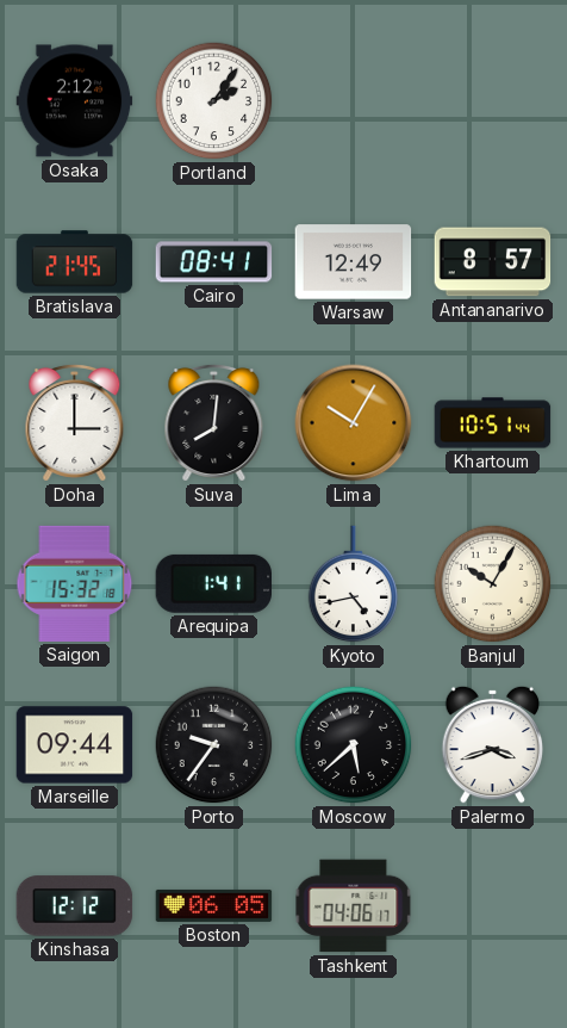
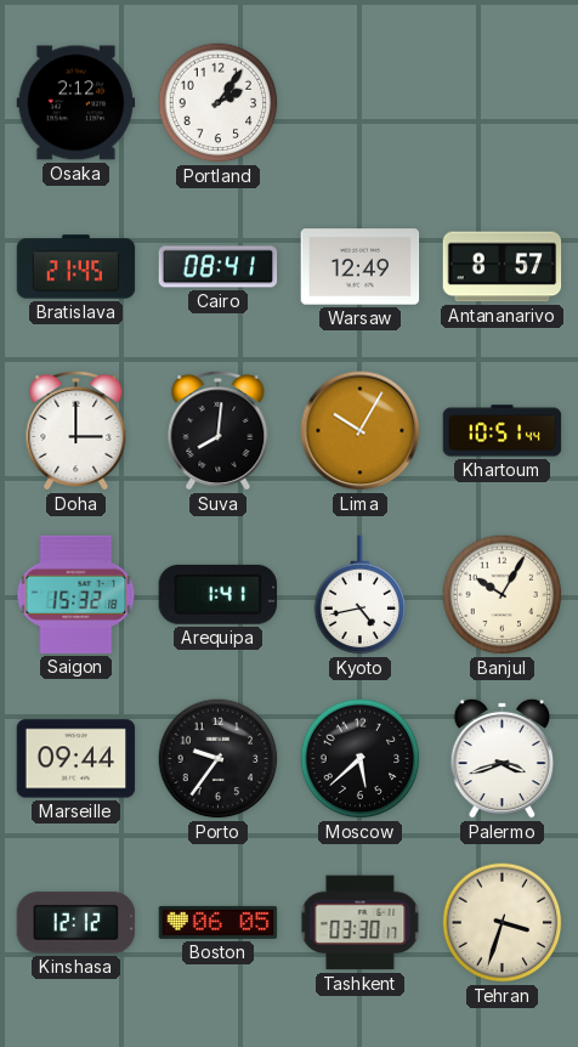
Tashkent: 04:06 -> 03:30 (361, 923)
Tehran: none -> 3:33 (503, 923)
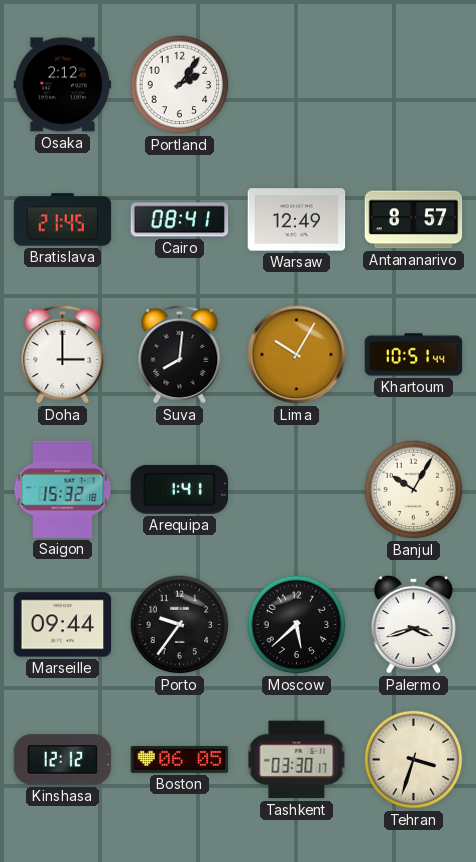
Kyoto: 4:43 -> none (361, 595)
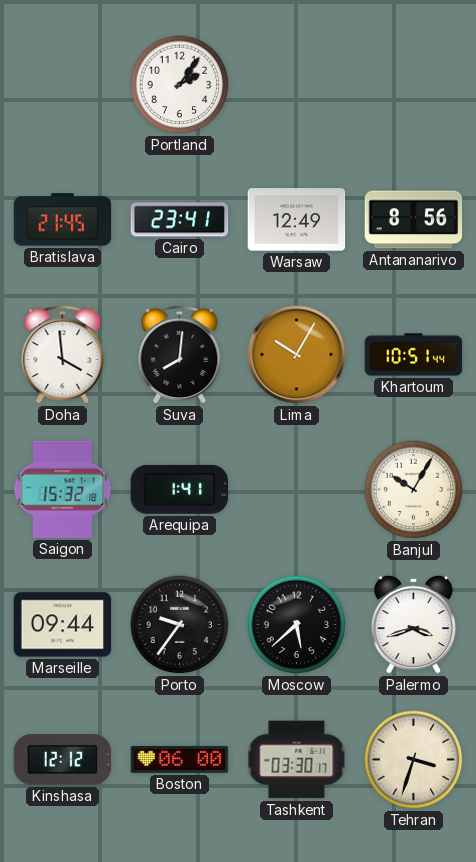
Osaka: 2:12 -> none (63, 85)
Cairo: 08:41 -> 23:41 (180, 220)
Antananarivo: 8:57 -> 8:56 (414, 220)
Doha: 3:00 -> 3:59 (63, 354)
Boston: 06:05 -> 06:00 (180, 759)
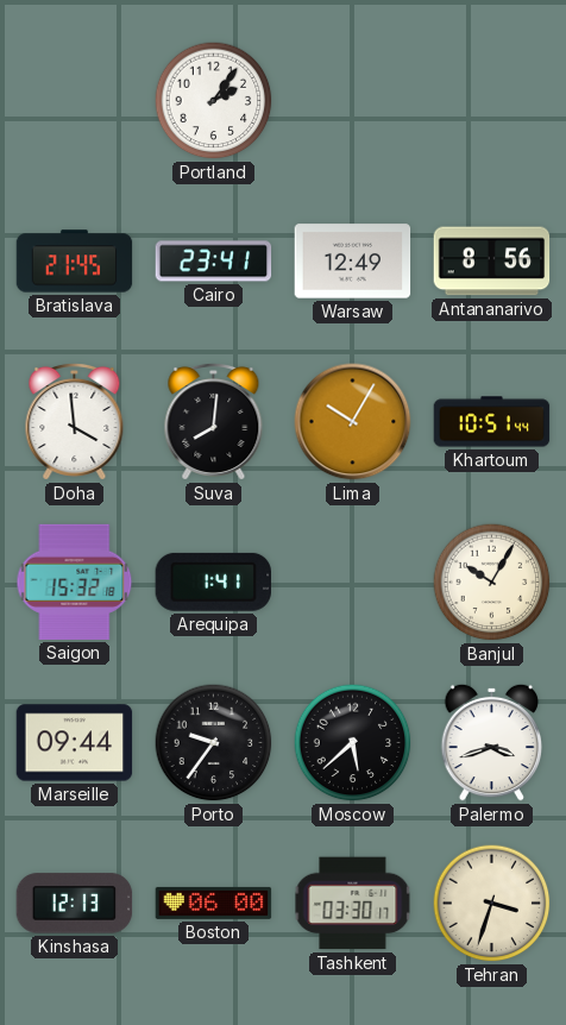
Kinshasa: 12:12 -> 12:13 (75, 904)
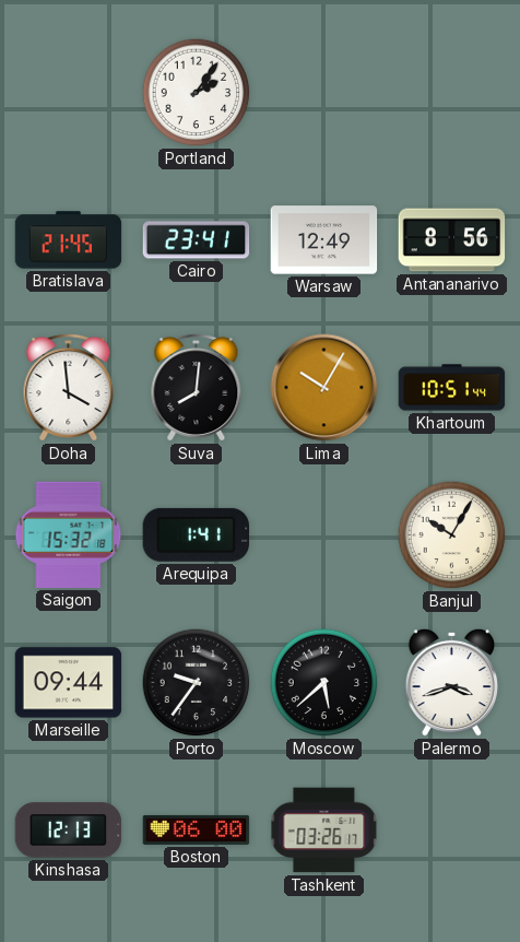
Tashkent: 03:30 -> 03:26 (324, 831)
Tehran: 3:33 -> none (492, 904)
